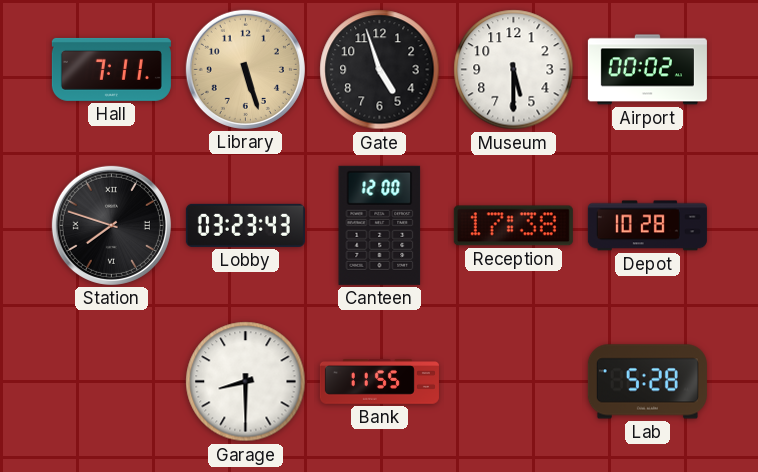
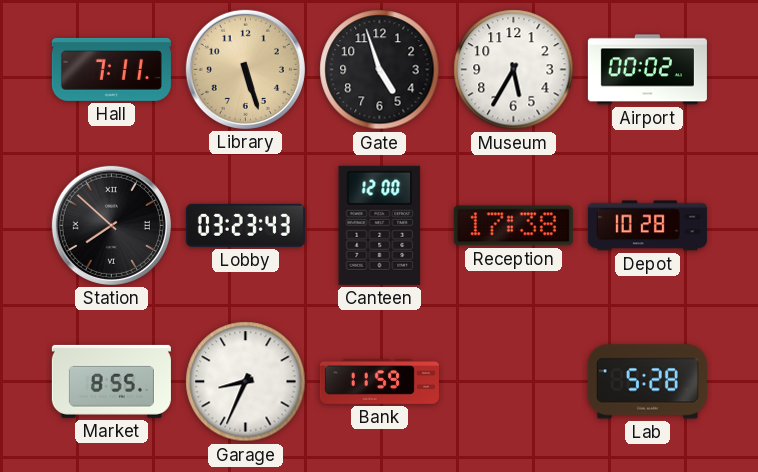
Museum: 5:30 -> 5:35 (514, 70)
Station: 7:48 -> 7:52 (111, 225)
Market: none -> 8:55 (111, 381)
Garage: 8:30 -> 8:34 (246, 382)
Bank: 11:55 -> 11:59 (379, 382)
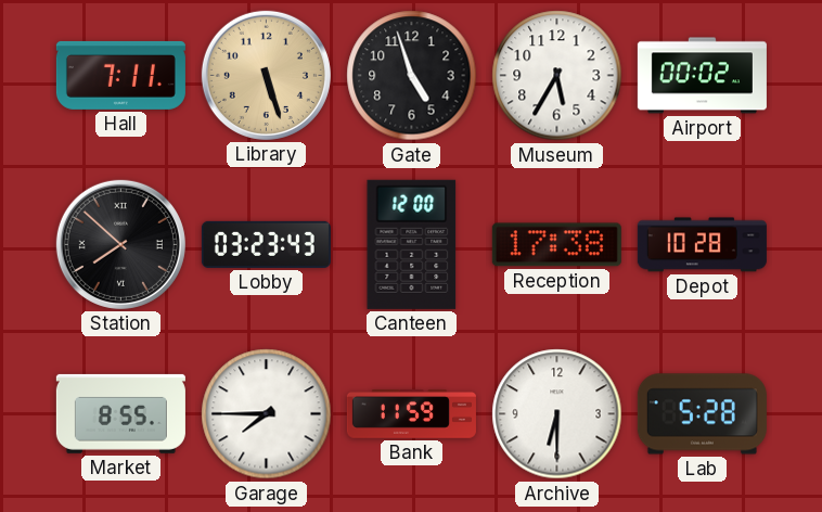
Garage: 8:34 -> 7:45 (267, 414)
Archive: none -> 6:30 (557, 414)
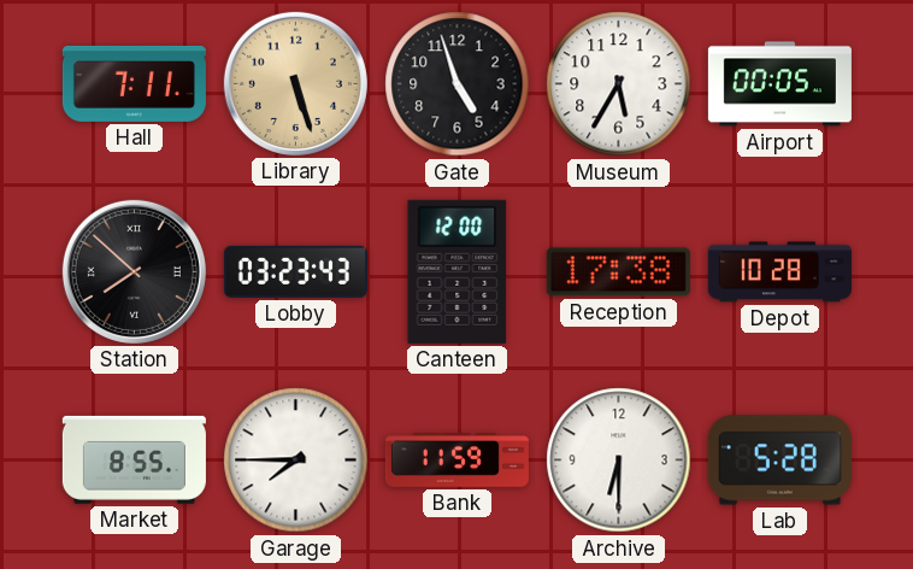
Airport: 00:02 -> 00:05 (779, 84)
